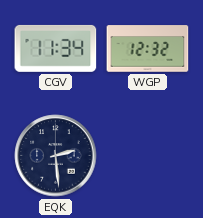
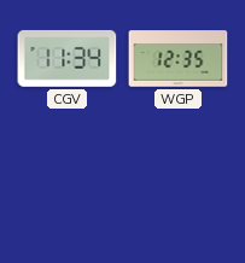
WGP: 12:32 -> 12:35 (179, 59)
EQK: 2:29 -> none (56, 156)
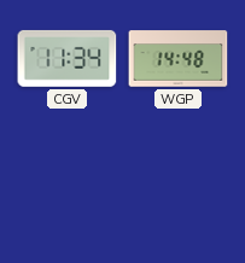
WGP: 12:35 -> 14:48 (179, 59)
